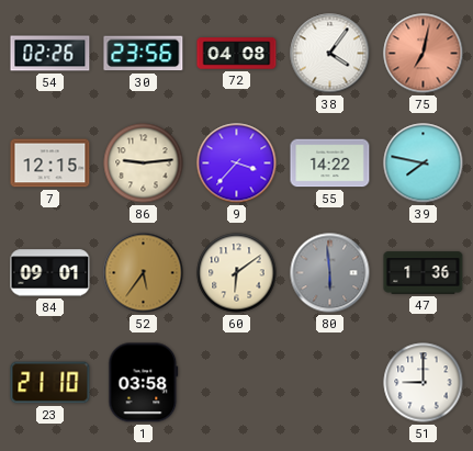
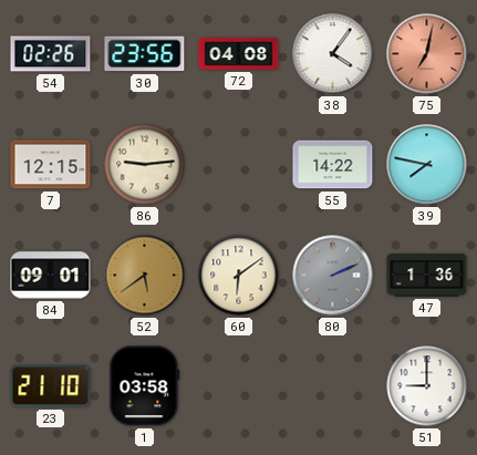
9: 3:37 -> none (237, 164)
52: 5:36 -> 5:39 (145, 276)
80: 5:59 -> 2:11 (333, 276)
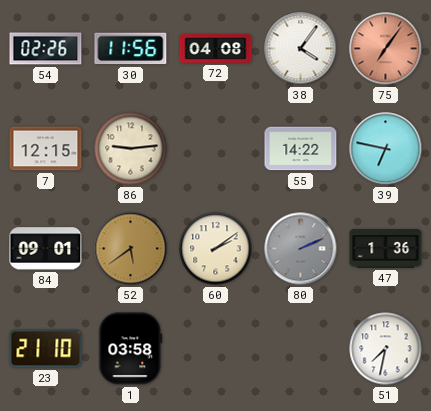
30: 23:56 -> 11:56 (131, 49)
75: 7:02 -> 7:06 (386, 49)
39: 7:47 -> 6:47 (386, 149)
60: 6:09 -> 2:09 (216, 249)
51: 9:00 -> 7:32 (386, 349)
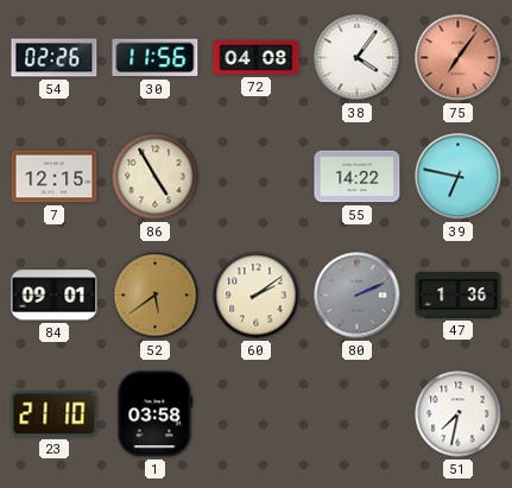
86: 9:14 -> 4:55 (156, 177)
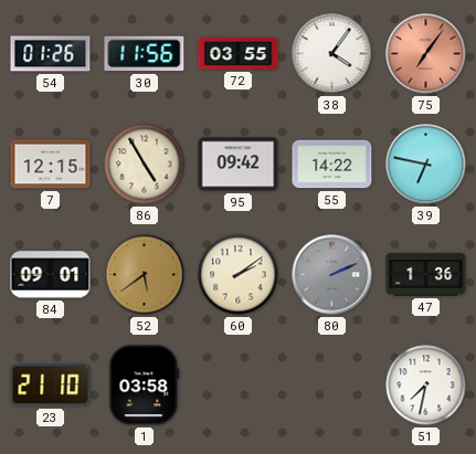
54: 02:26 -> 01:26 (51, 54)
72: 04:08 -> 03:55 (239, 54)
95: none -> 09:42 (239, 165)
